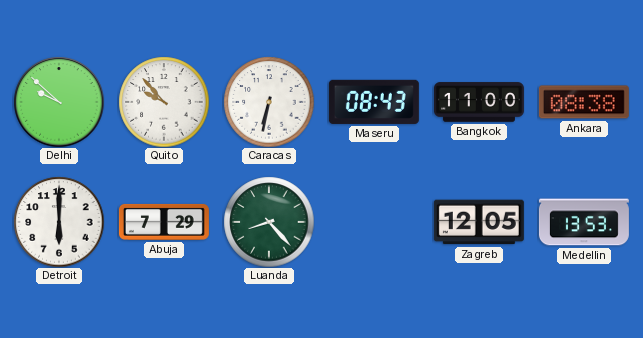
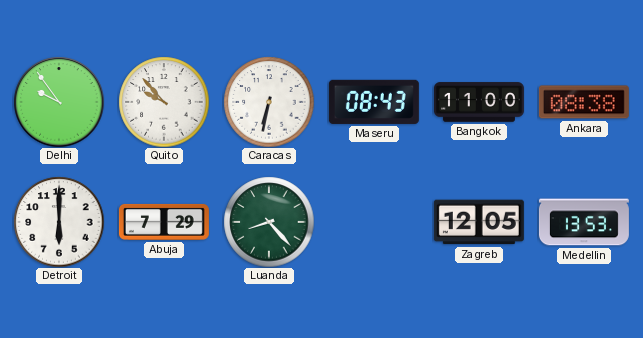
Delhi: 9:52 -> 9:54 (59, 102)
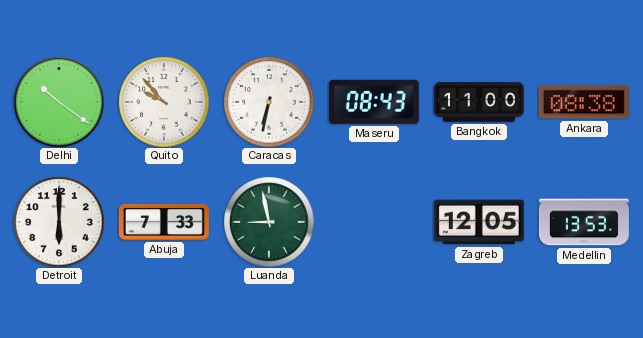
Delhi: 9:54 -> 10:21 (59, 102)
Abuja: 7:29 -> 7:33 (164, 222)
Luanda: 8:23 -> 8:58 (269, 222)
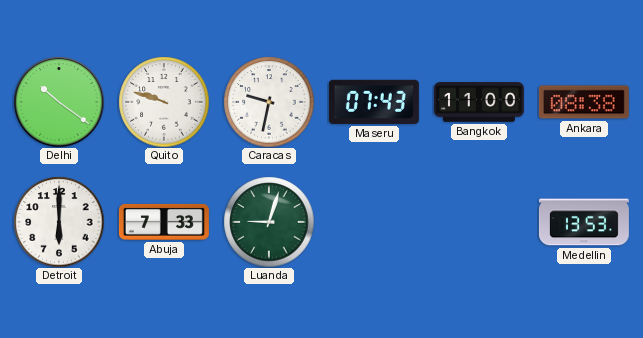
Quito: 9:53 -> 9:48 (164, 102)
Caracas: 6:32 -> 9:32 (269, 102)
Maseru: 08:43 -> 07:43 (374, 102)
Luanda: 8:58 -> 9:03 (269, 222)
Zagreb: 12:05 -> none (479, 222)
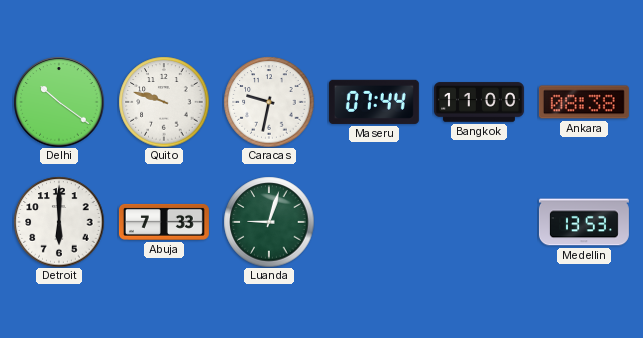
Maseru: 07:43 -> 07:44 (374, 102)
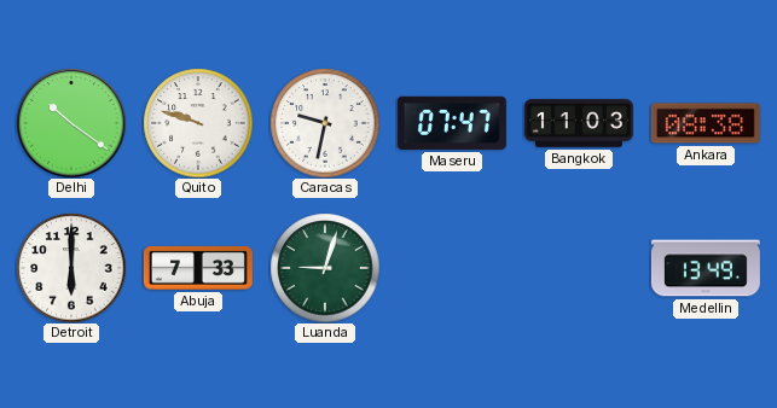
Maseru: 07:44 -> 07:47 (452, 123)
Bangkok: 11:00 -> 11:03 (579, 123)
Medellin: 13:53 -> 13:49 (706, 268)
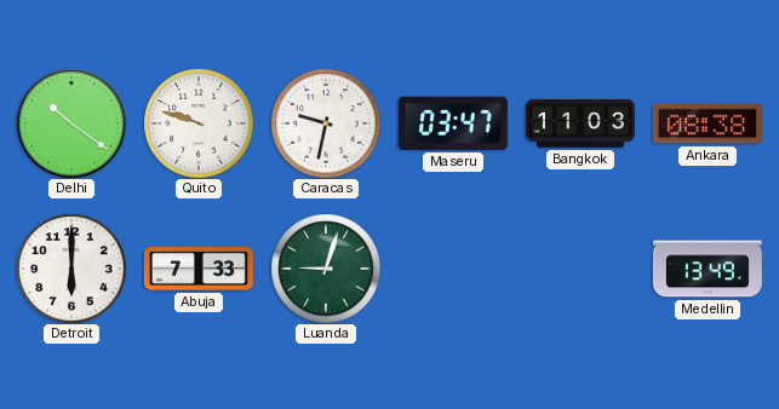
Maseru: 07:47 -> 03:47 (453, 123)
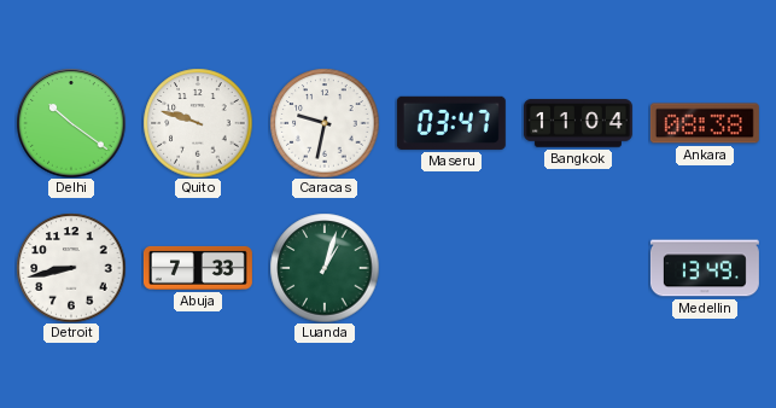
Bangkok: 11:03 -> 11:04 (578, 123)
Detroit: 6:00 -> 8:43 (71, 268)
Luanda: 9:03 -> 1:03 (325, 268)
